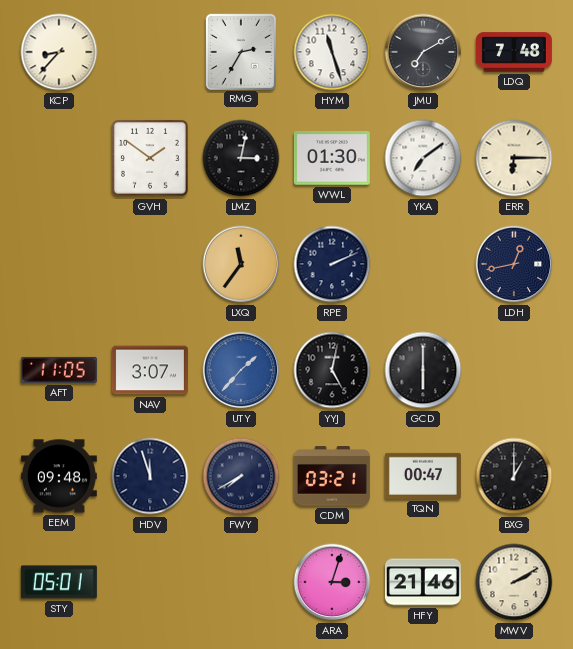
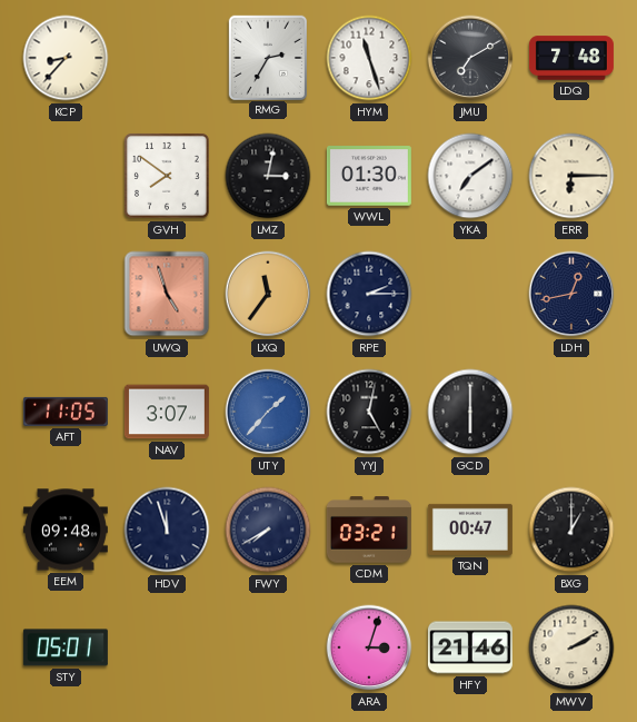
GVH: 1:51 -> 7:51 (167, 176)
UWQ: none -> 4:57 (167, 294)
RPE: 2:11 -> 2:15 (369, 294)
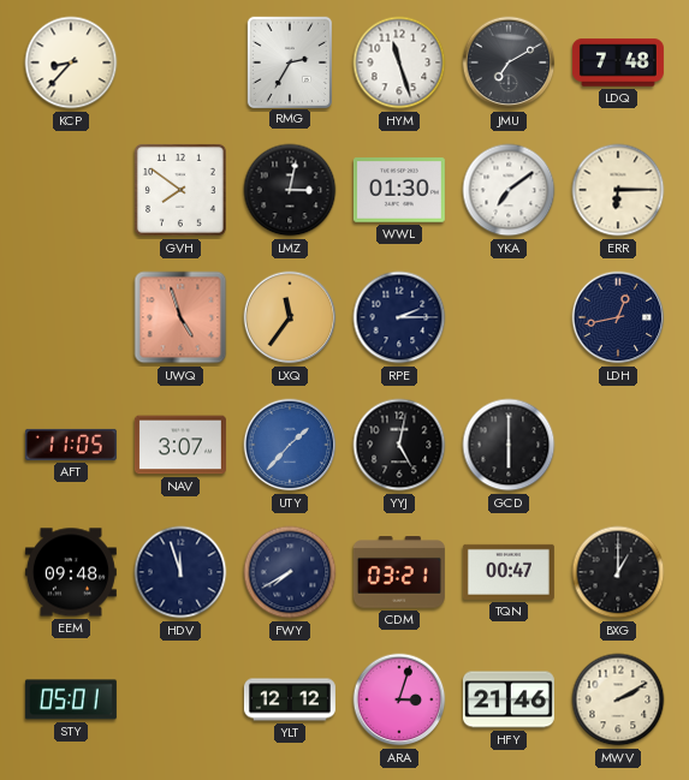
YLT: none -> 12:12 (290, 699)
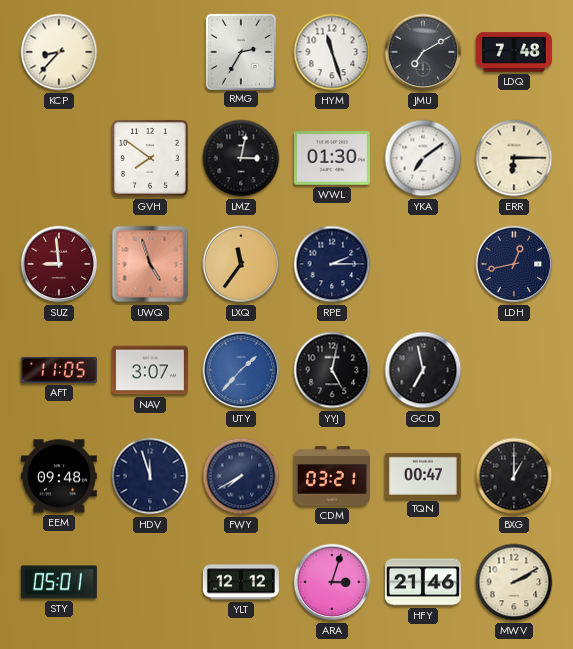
SUZ: none -> 8:59 (59, 264)
GCD: 6:00 -> 6:58 (423, 370)
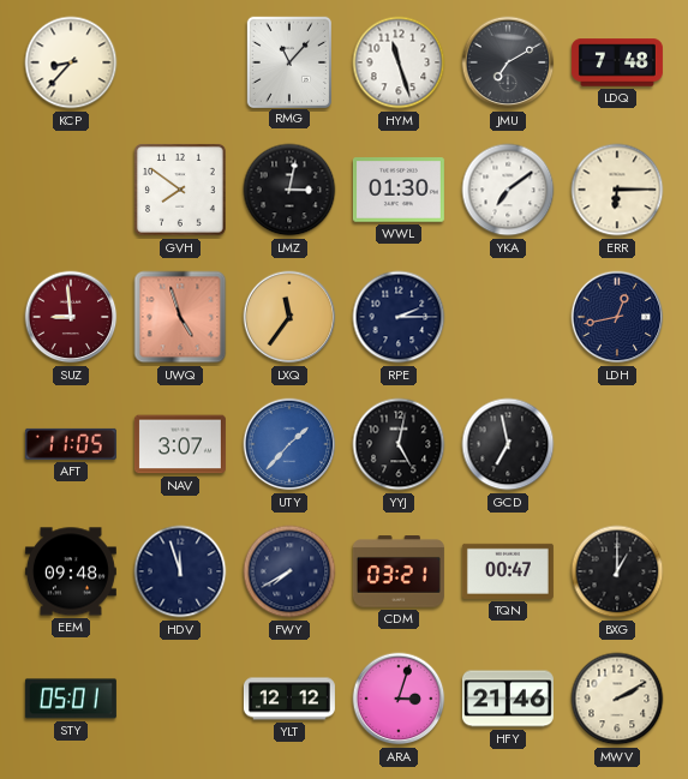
RMG: 2:35 -> 11:07 (288, 61)
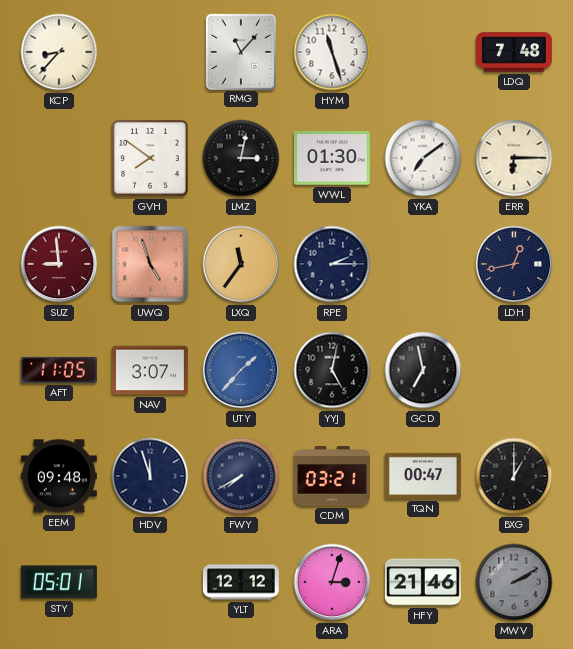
JMU: 7:10 -> none (508, 62)
MWV dial: cream -> grey (514, 582)
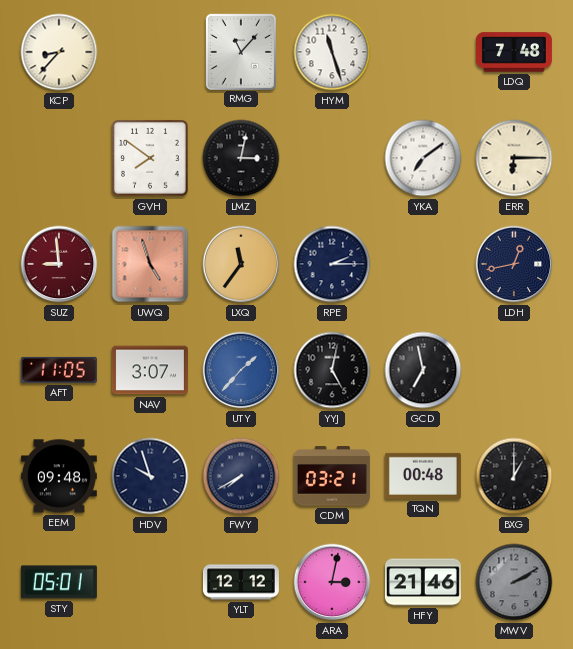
WWL: 01:30 -> none (332, 158)
HDV: 11:57 -> 9:57 (150, 476)
TQN: 00:47 -> 00:48 (423, 476)
ARA: 3:03 -> 3:02 (332, 582)
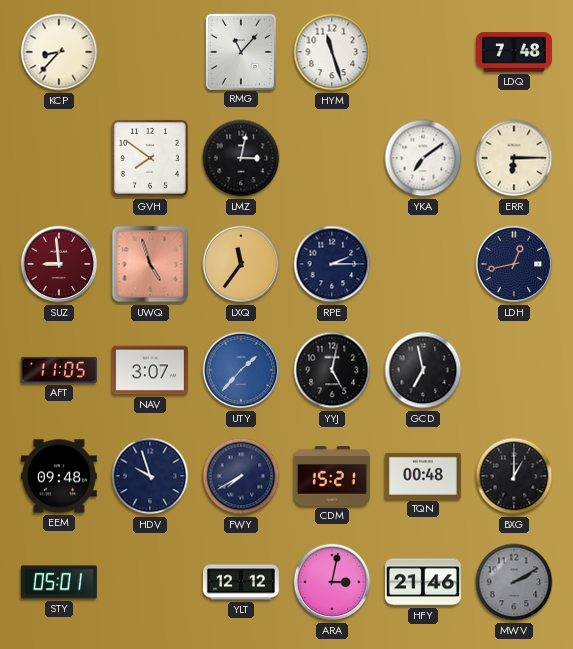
CDM: 03:21 -> 15:21 (332, 476)
